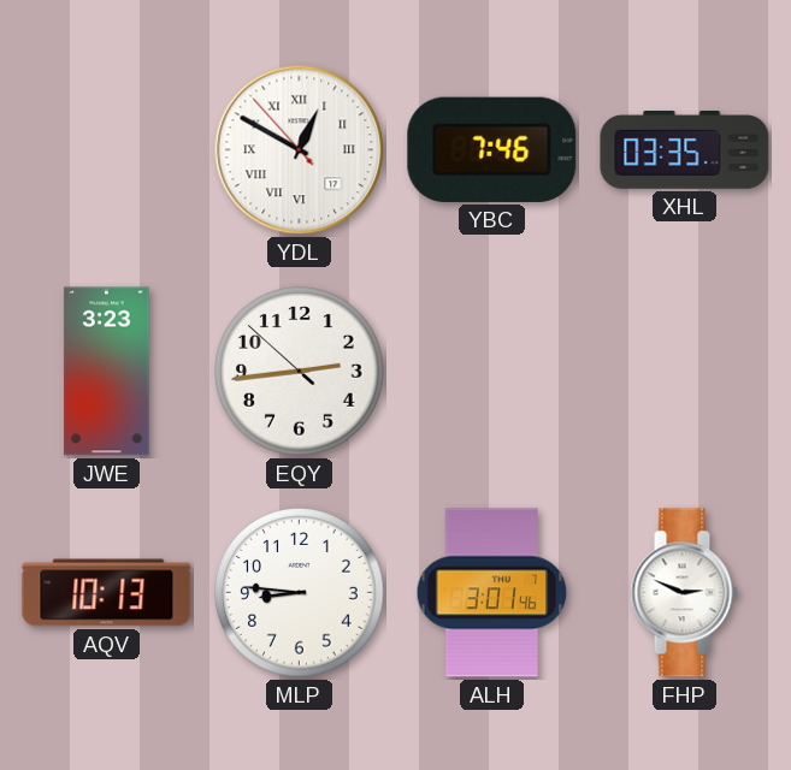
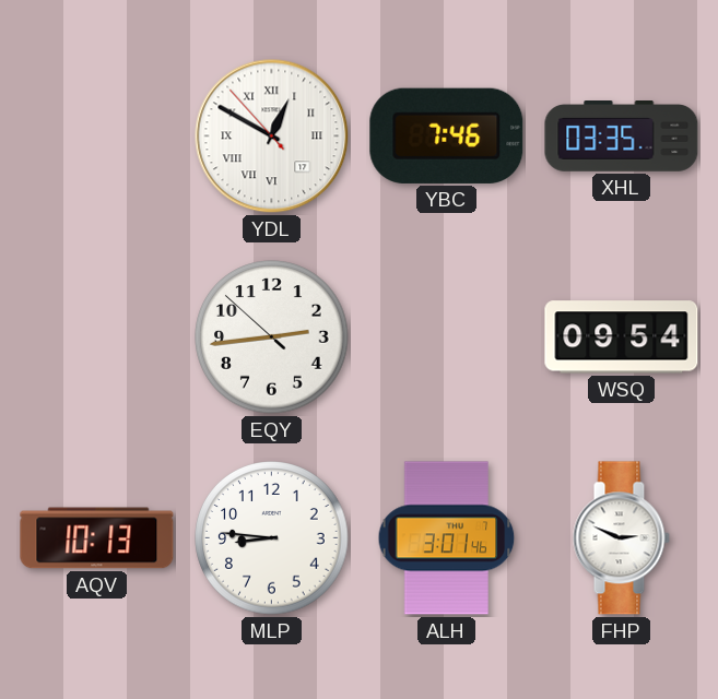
JWE: 3:23 -> none (107, 372)
WSQ: none -> 09:54 (622, 337)
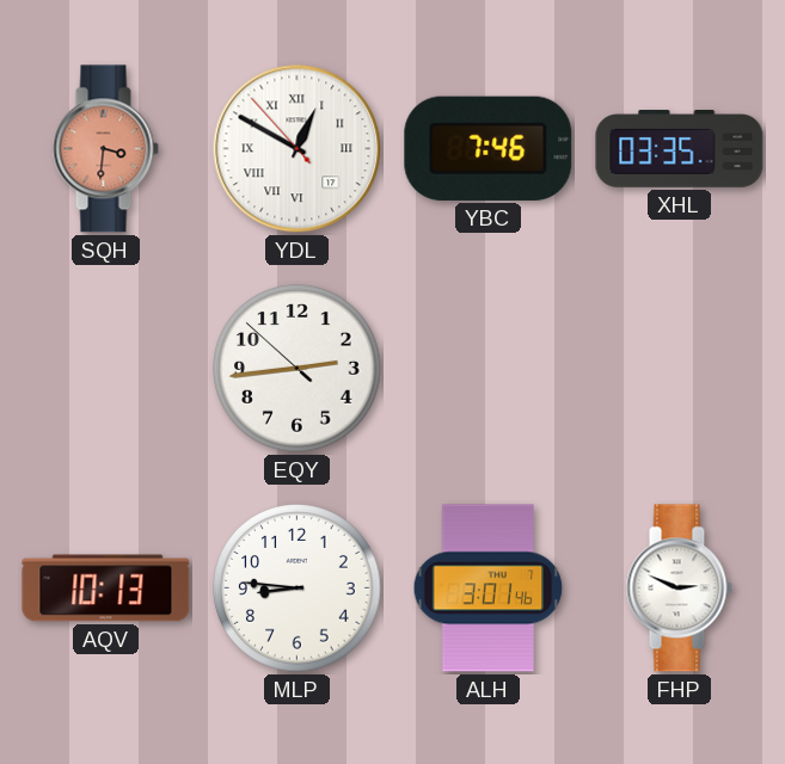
SQH: none -> 3:31 (105, 149)
WSQ: 09:54 -> none (622, 337)
